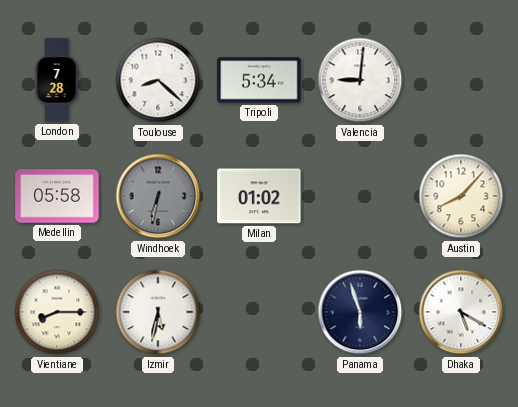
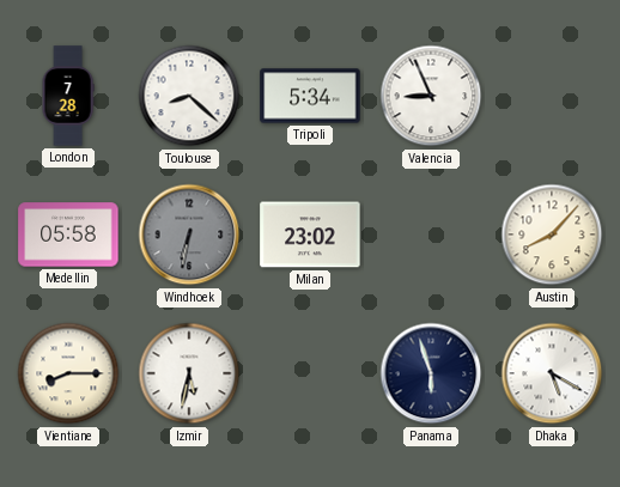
Valencia: 9:01 -> 8:56 (431, 96)
Milan: 01:02 -> 23:02 (310, 235)
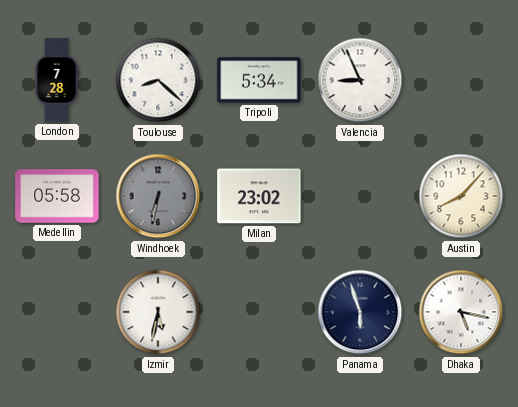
Vientiane: 8:15 -> none (68, 373)
Dhaka: 5:20 -> 5:17 (461, 312)
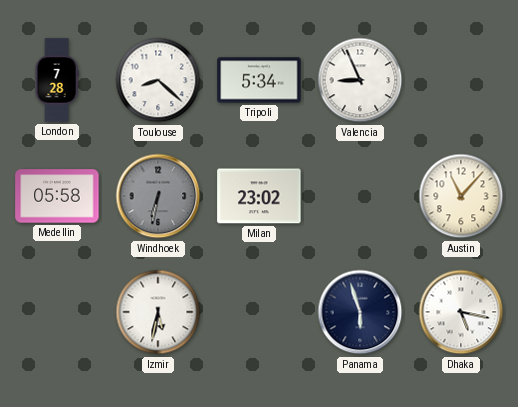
Austin: 8:07 -> 11:07 (461, 196)
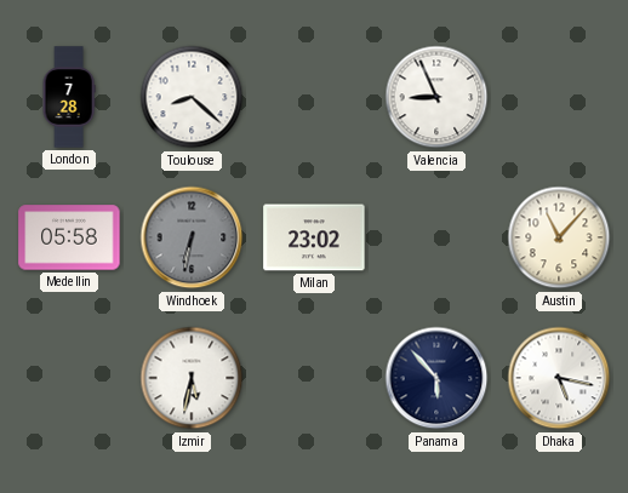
Tripoli: 5:34 -> none (259, 80)
Panama: 5:57 -> 5:53 (436, 378)
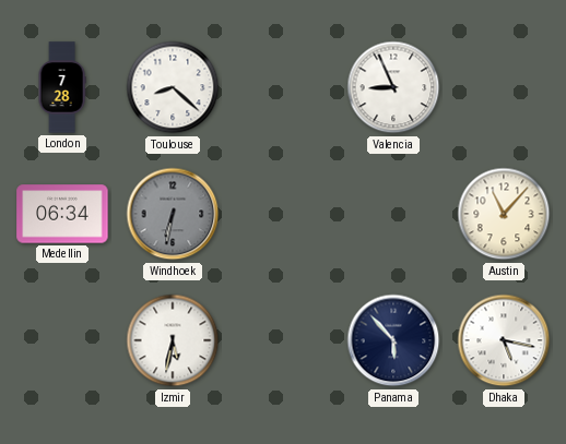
Medellin: 05:58 -> 06:34 (62, 214)
Milan: 23:02 -> none (314, 237)
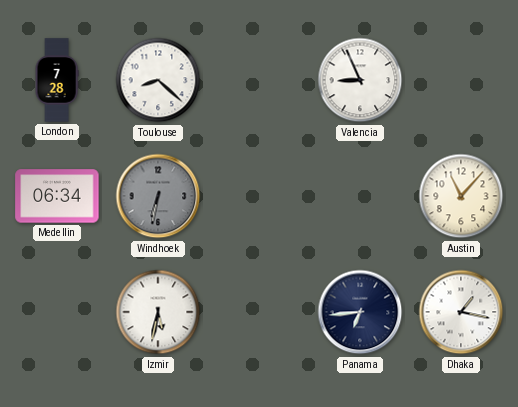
Panama: 5:53 -> 6:44 (360, 312)
Dhaka: 5:17 -> 1:17 (461, 312)
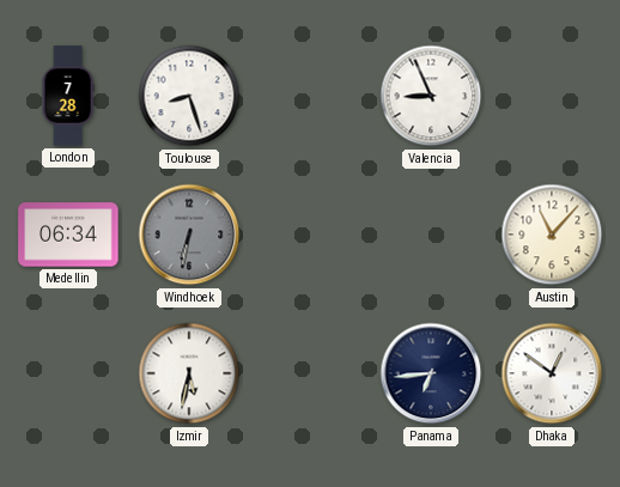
Toulouse: 8:22 -> 8:27 (189, 96)
Dhaka: 1:17 -> 12:51 (552, 373)
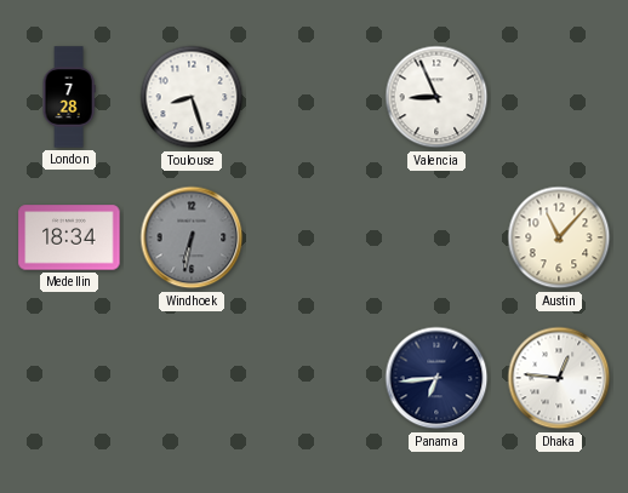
Medellin: 06:34 -> 18:34 (69, 237)
Izmir: 5:32 -> none (189, 373)
Dhaka: 12:51 -> 12:46 (559, 378)
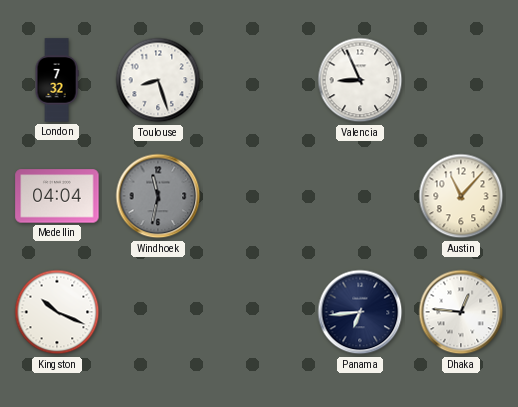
London: 7:28 -> 7:32 (57, 80)
Medellin: 18:34 -> 04:04 (57, 196)
Windhoek: 6:32 -> 11:32 (158, 196)
Kingston: none -> 10:19 (57, 312)
